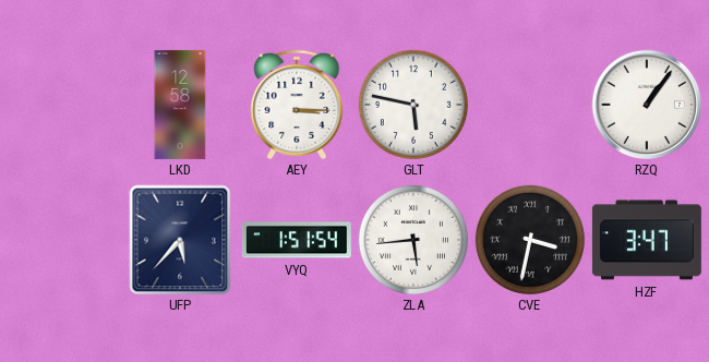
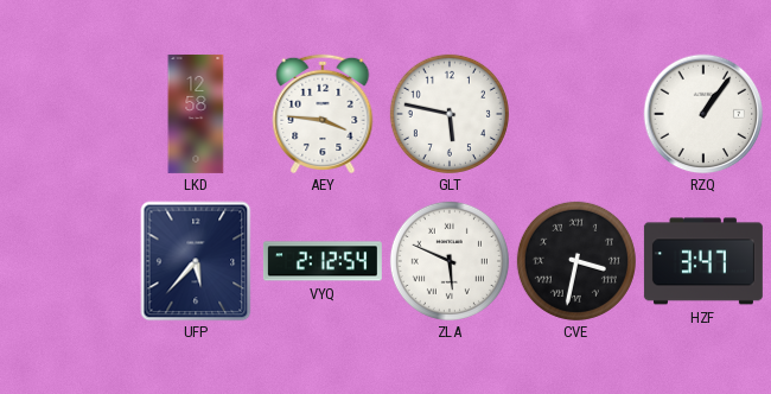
AEY: 3:15 -> 3:46 (323, 113)
VYQ: 1:51 -> 2:12 (323, 261)
ZLA: 5:44 -> 5:49 (450, 261)
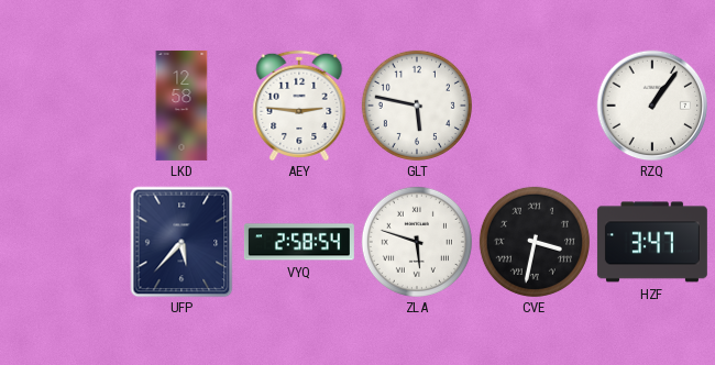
AEY: 3:46 -> 2:46 (299, 104)
VYQ: 2:12 -> 2:58 (299, 242)
ZLA: 5:49 -> 5:48 (417, 242)
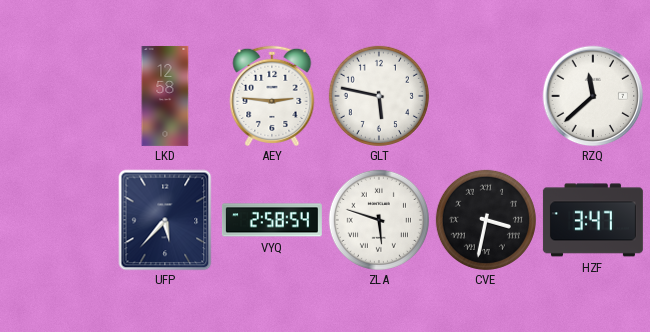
RZQ: 1:06 -> 11:38 (593, 96)
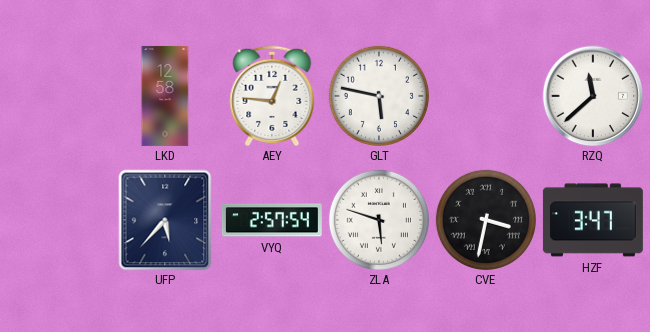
AEY: 2:46 -> 12:46 (272, 95)
VYQ: 2:58 -> 2:57 (272, 220)
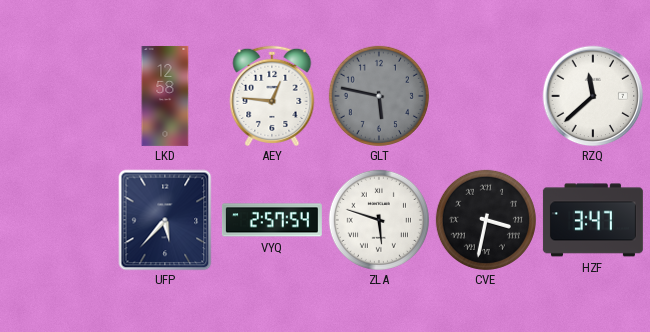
GLT dial: white -> grey (379, 96)
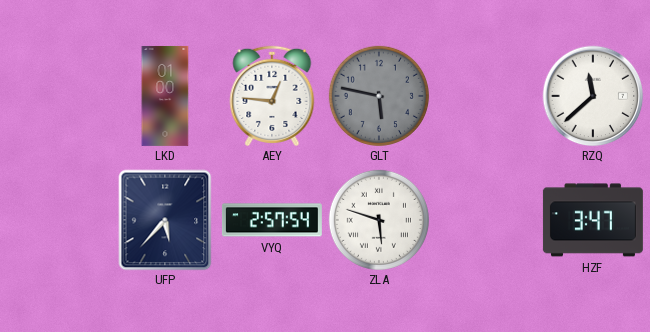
LKD: 12:58 -> 01:00 (165, 96)
CVE: 3:32 -> none (486, 220)
